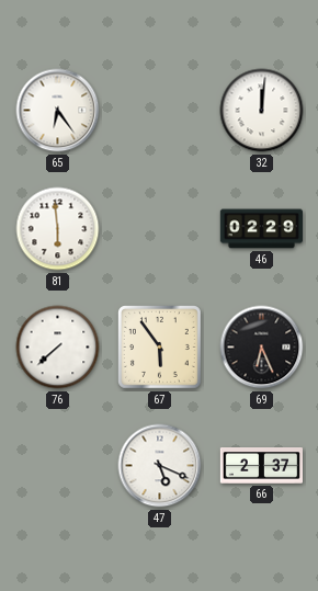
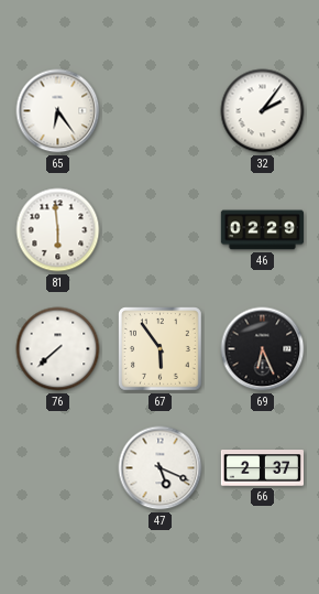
32: 12:01 -> 2:06 (263, 111)
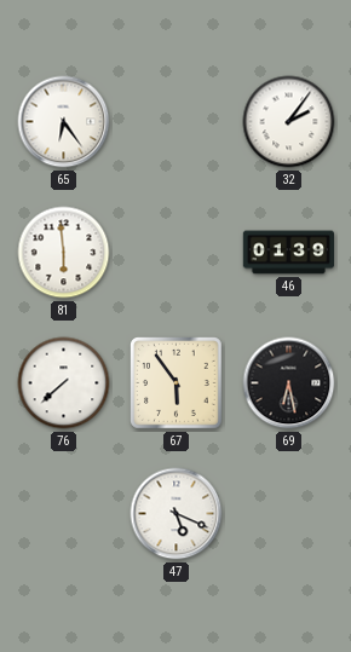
46: 02:29 -> 01:39 (288, 253)
69: 6:26 -> 6:28 (289, 383)
66: 2:37 -> none (262, 468)
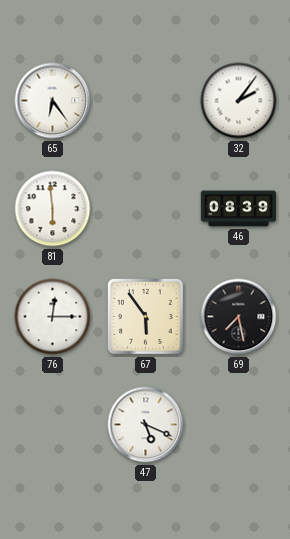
46: 01:39 -> 08:39 (238, 209)
76: 7:38 -> 12:15 (53, 317)
69: 6:28 -> 7:28 (239, 317)
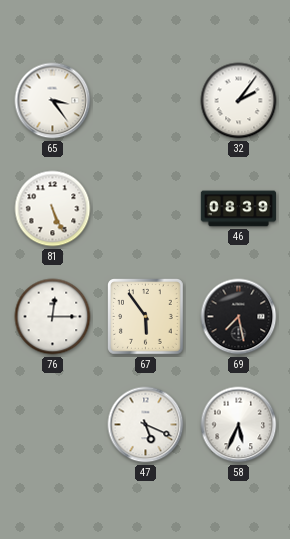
65: 6:24 -> 3:24 (53, 101)
81: 5:59 -> 5:26 (53, 209)
58: none -> 5:34 (239, 425)
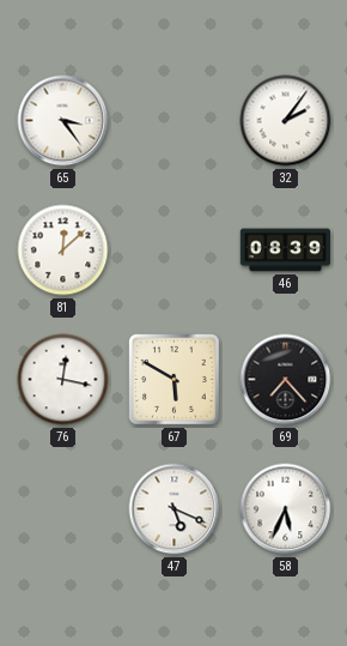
81: 5:26 -> 12:08 (63, 250)
76: 12:15 -> 12:17 (63, 380)
67: 5:54 -> 5:50 (175, 380)
69: 7:28 -> 7:23 (286, 380)
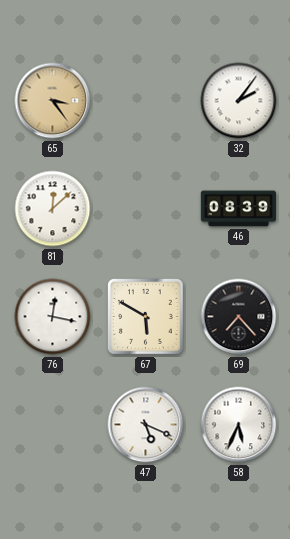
65 dial: white -> champagne (53, 101)
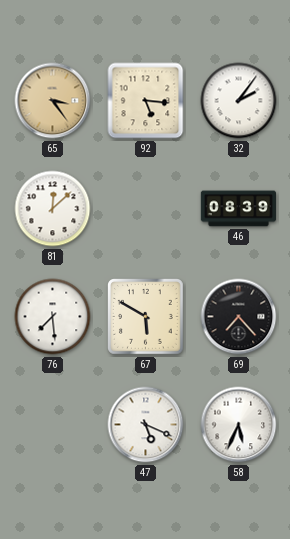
92: none -> 5:16 (146, 101)
76: 12:17 -> 7:29 (53, 317)
